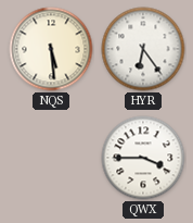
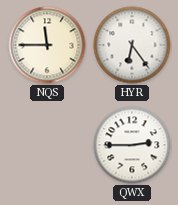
NQS: 5:29 -> 11:45 (47, 45)
QWX: 3:45 -> 2:45 (132, 145)
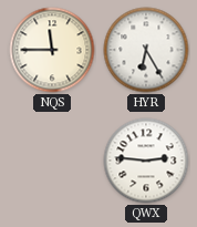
HYR: 6:24 -> 6:25 (146, 50)
QWX: 2:45 -> 2:46 (146, 161)
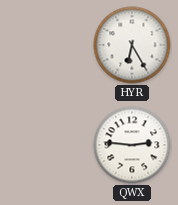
NQS: 11:45 -> none (52, 50)
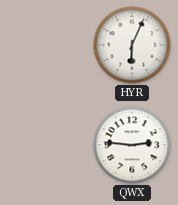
HYR: 6:25 -> 6:04 (132, 45)
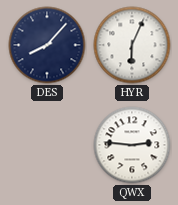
DES: none -> 8:07 (47, 45)
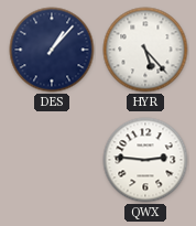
DES: 8:07 -> 1:07 (52, 50)
HYR: 6:04 -> 5:23 (145, 50)
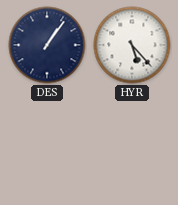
DES: 1:07 -> 1:06 (47, 45)
QWX: 2:46 -> none (145, 160)
